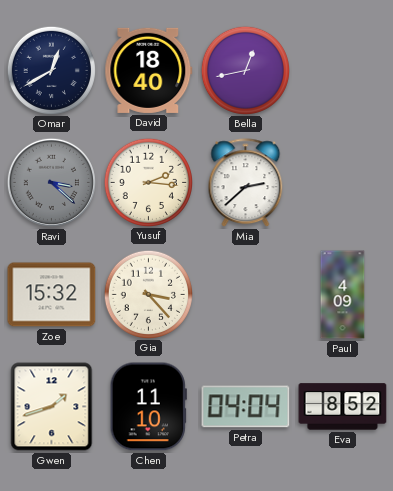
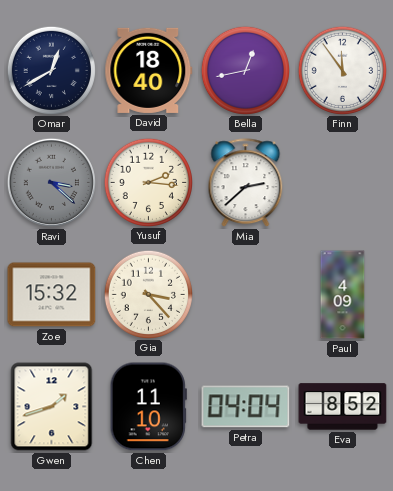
Finn: none -> 11:54 (342, 70)
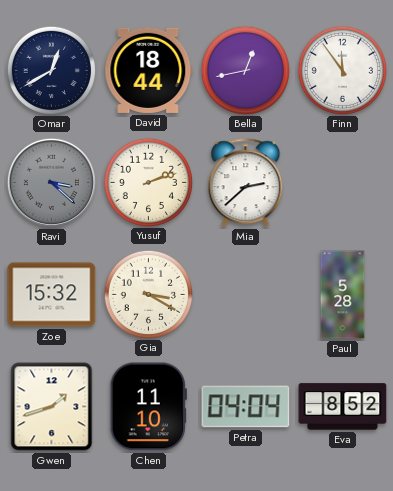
David: 18:40 -> 18:44 (149, 70)
Yusuf: 2:16 -> 2:12 (148, 182)
Gia: 3:23 -> 3:20 (148, 294)
Paul: 4:09 -> 5:28 (343, 295)
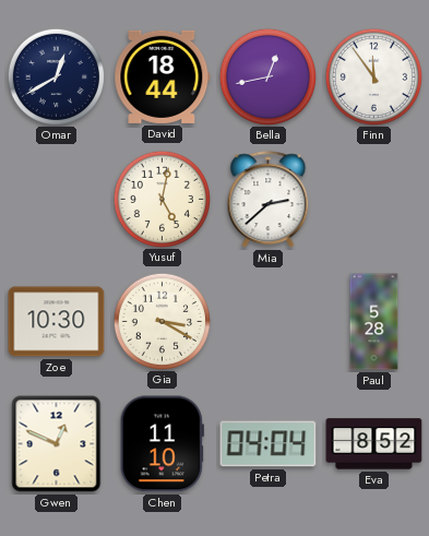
Ravi: 3:22 -> none (51, 182)
Yusuf: 2:12 -> 5:02 (162, 199)
Zoe: 15:32 -> 10:30 (57, 322)
Gwen: 1:42 -> 12:49 (57, 444)
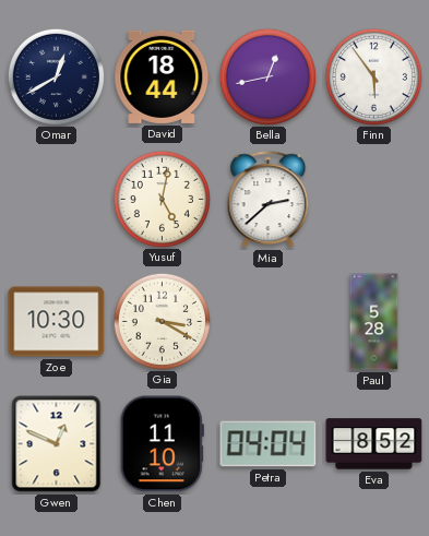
Finn: 11:54 -> 5:54 (373, 76)
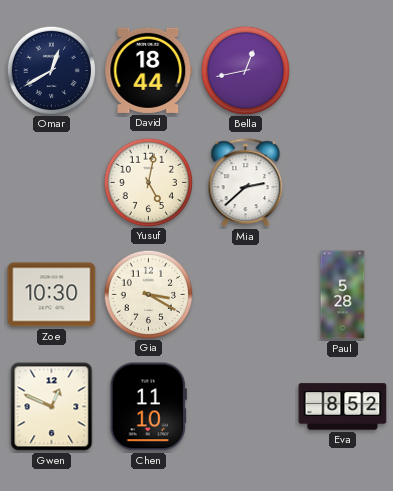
Finn: 5:54 -> none (373, 76)
Petra: 04:04 -> none (269, 444)
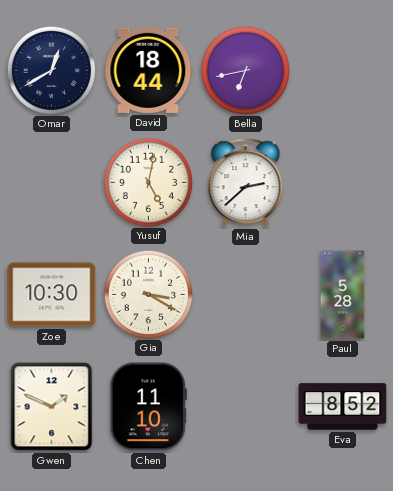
Bella: 12:43 -> 6:43 (245, 70)
Gwen: 12:49 -> 1:49 (52, 407)
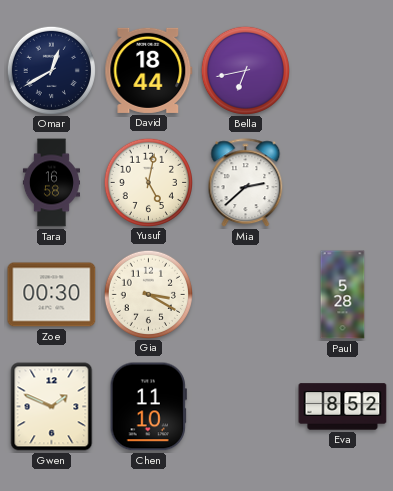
Tara: none -> 16:58 (51, 183)
Zoe: 10:30 -> 00:30 (52, 295)
